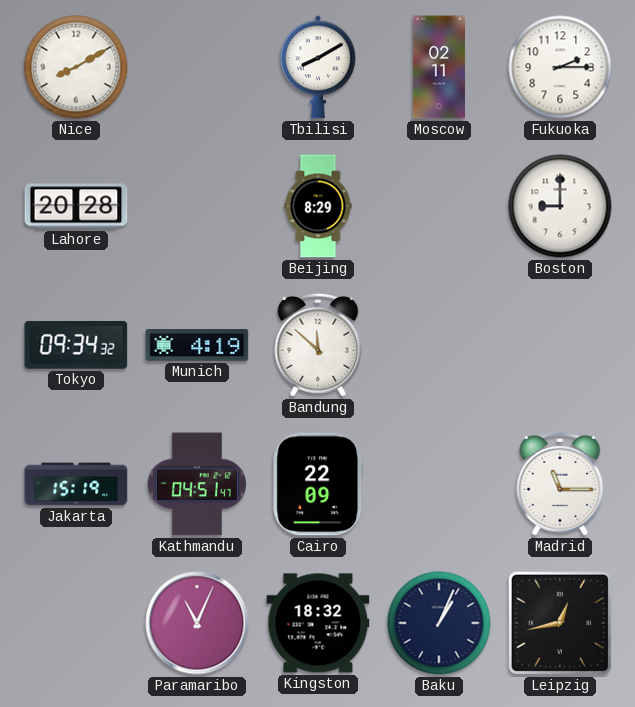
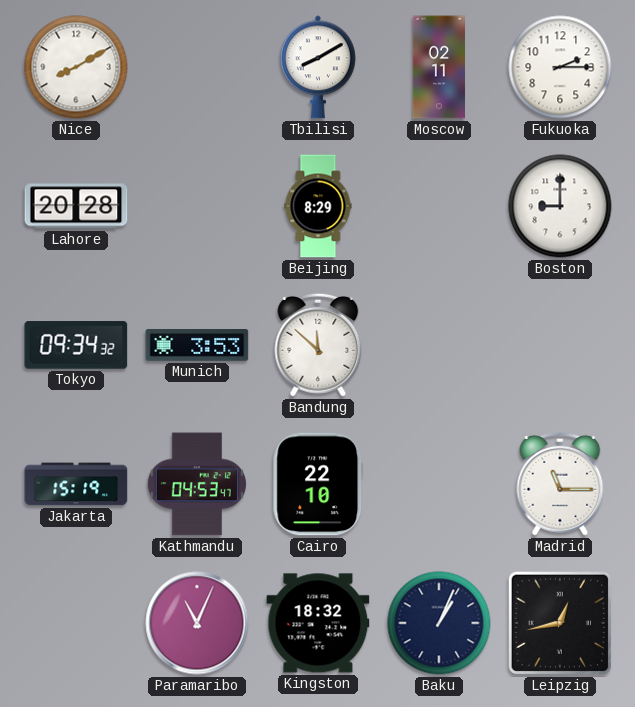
Munich: 4:19 -> 3:53 (197, 345)
Kathmandu: 04:51 -> 04:53 (197, 484)
Cairo: 22:09 -> 22:10 (318, 484)
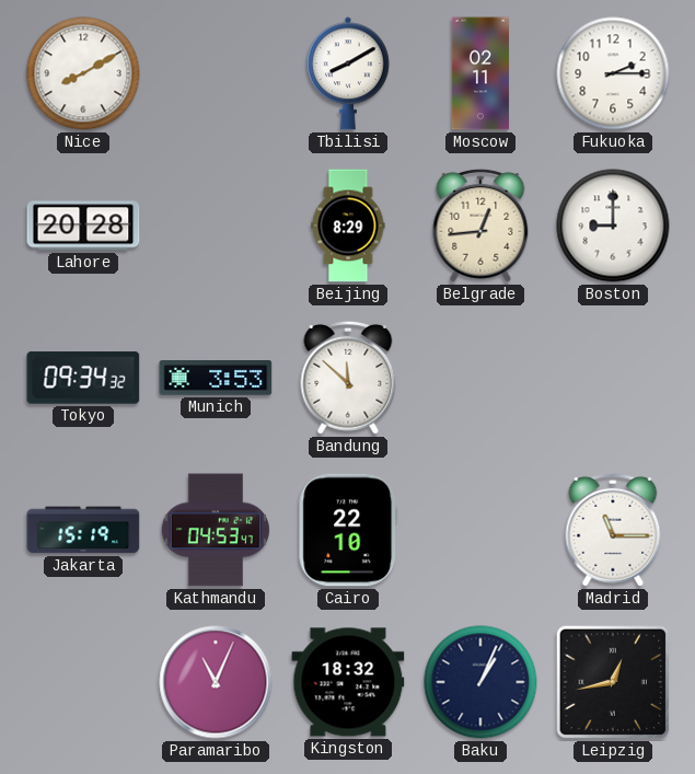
Belgrade: none -> 12:44 (480, 226)
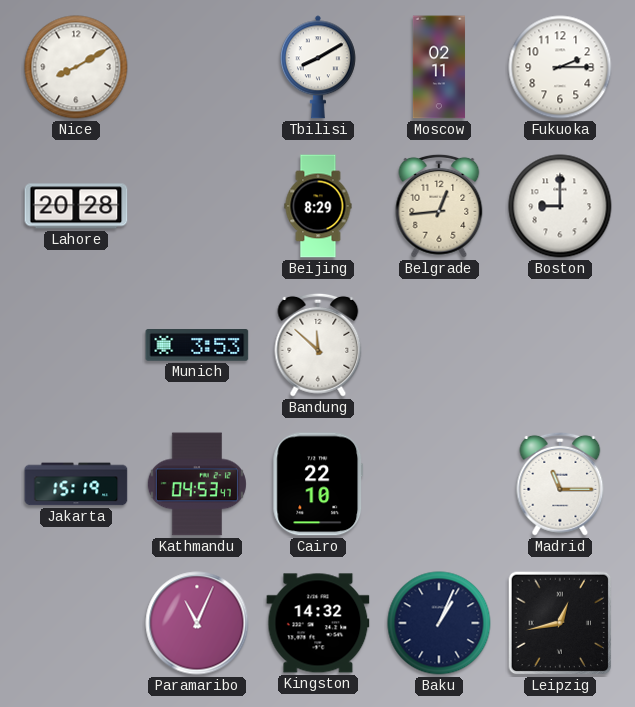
Tokyo: 09:34 -> none (83, 378)
Kingston: 18:32 -> 14:32 (318, 623)
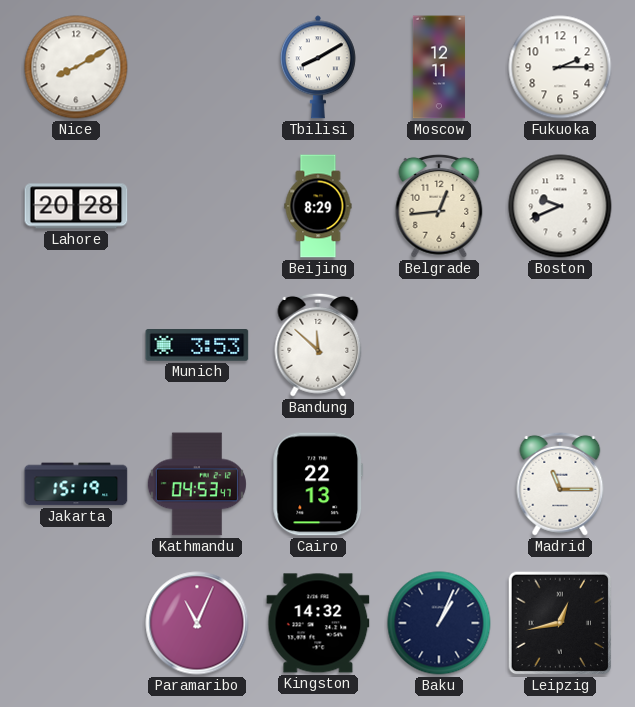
Moscow: 02:11 -> 12:11 (439, 67)
Boston: 9:00 -> 9:41 (560, 206)
Cairo: 22:10 -> 22:13 (318, 484)
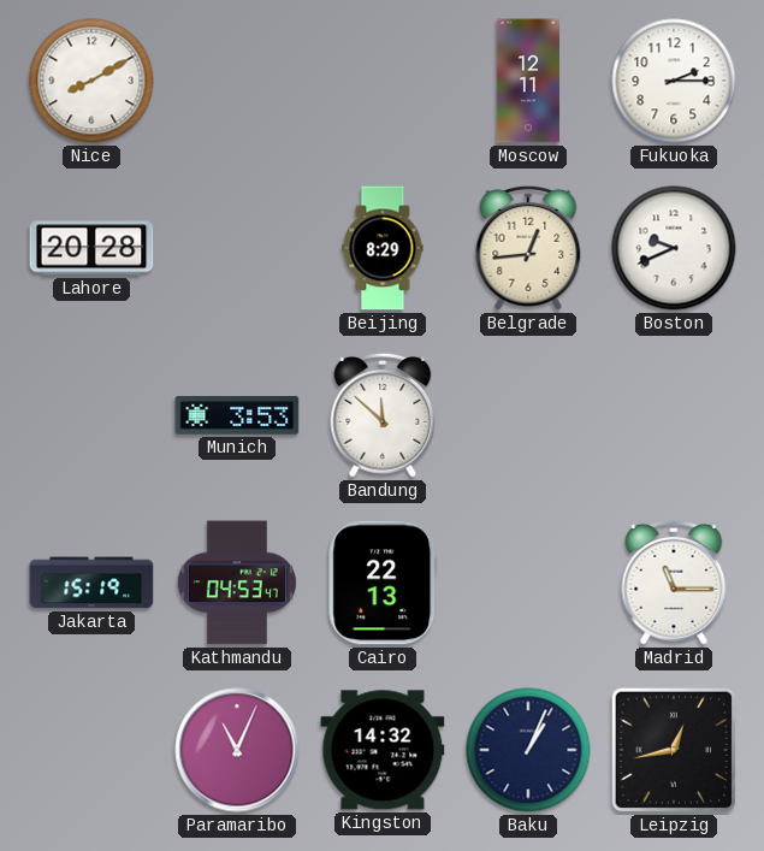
Tbilisi: 8:10 -> none (318, 67)
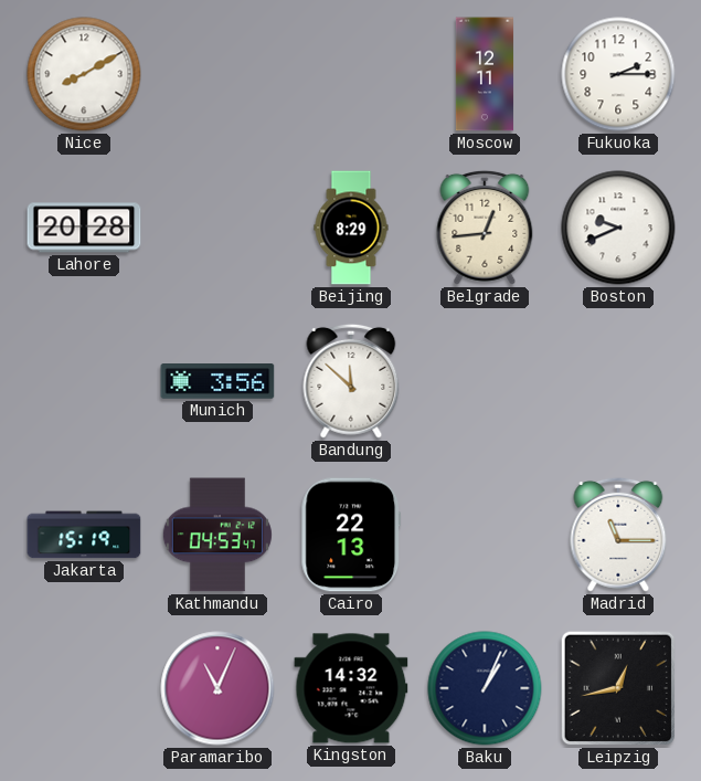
Munich: 3:53 -> 3:56 (217, 381)
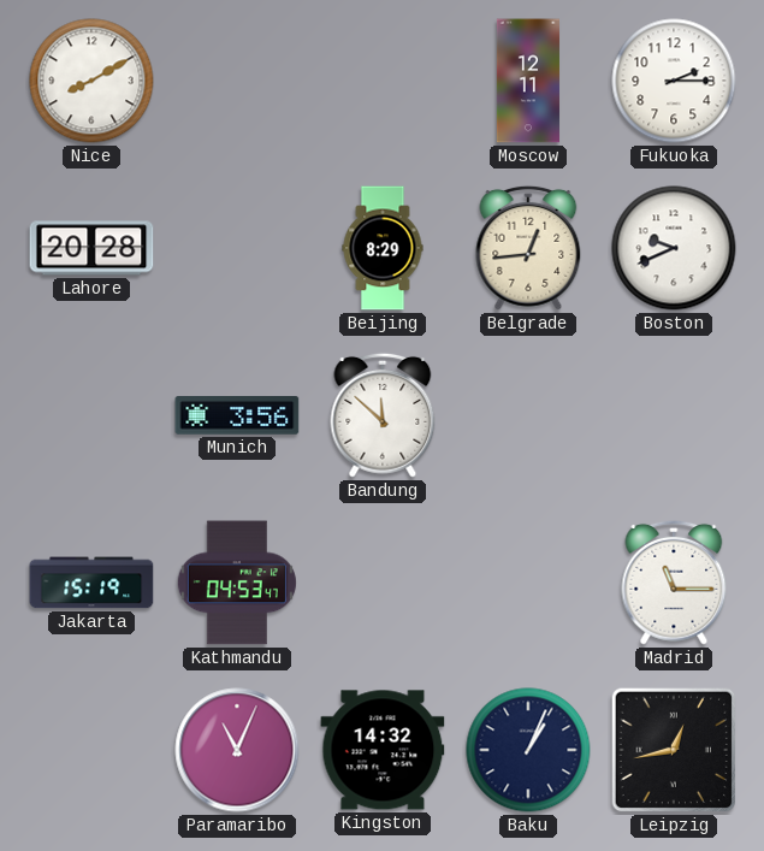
Cairo: 22:13 -> none (351, 535)
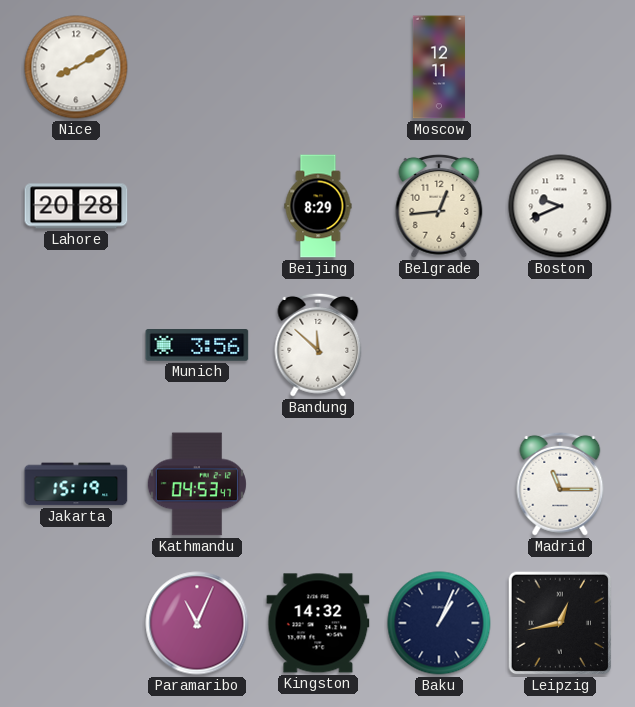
Fukuoka: 2:15 -> none (674, 81)
